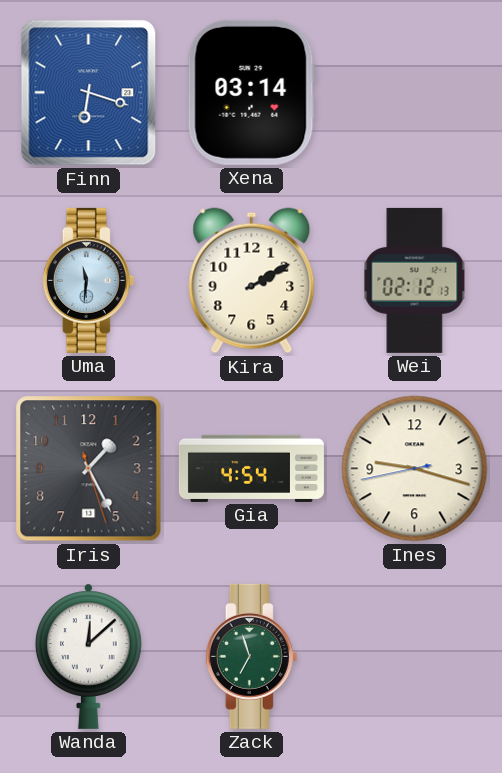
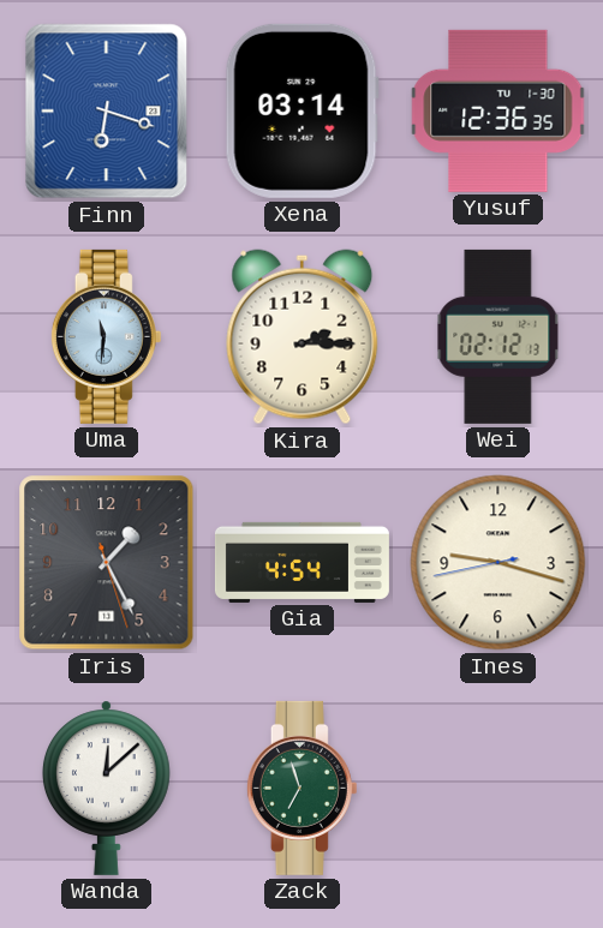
Yusuf: none -> 12:36 (498, 110)
Kira: 2:10 -> 2:15 (303, 337)
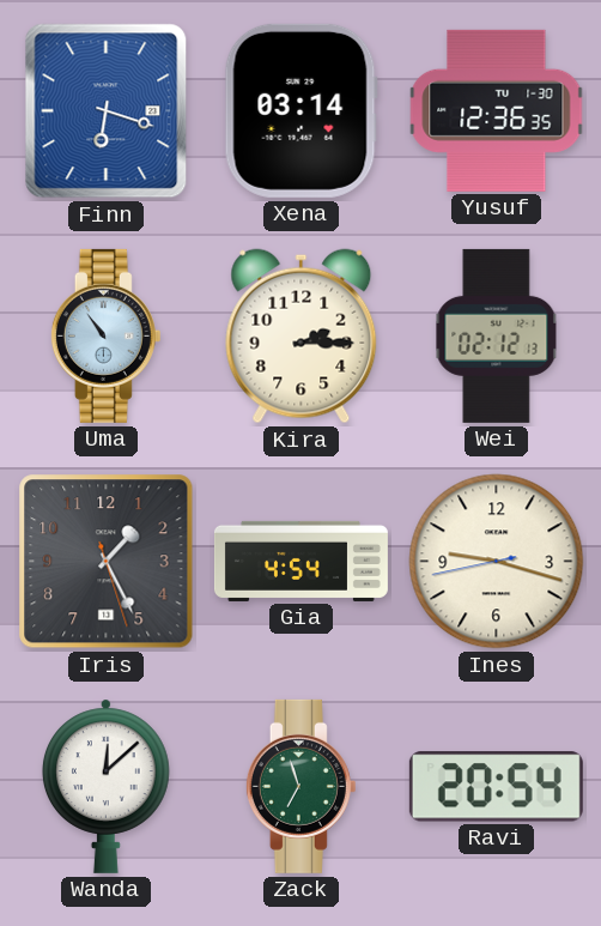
Uma: 11:31 -> 10:54 (105, 335)
Ravi: none -> 20:54 (496, 787)
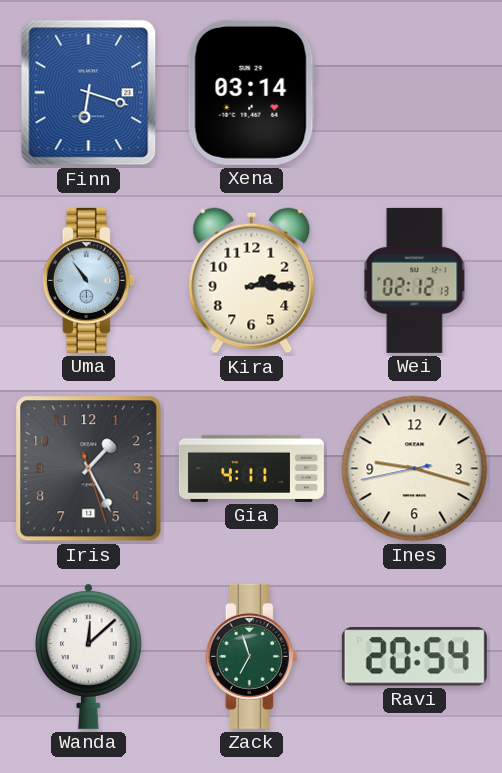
Yusuf: 12:36 -> none (497, 110)
Gia: 4:54 -> 4:11 (251, 468)
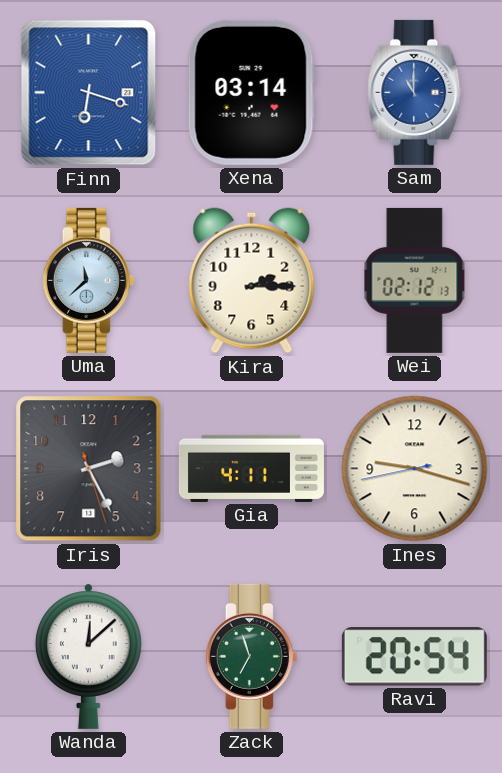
Sam: none -> 11:00 (415, 92)
Uma: 10:54 -> 11:38 (88, 280)
Iris: 1:25 -> 2:25 (89, 469)
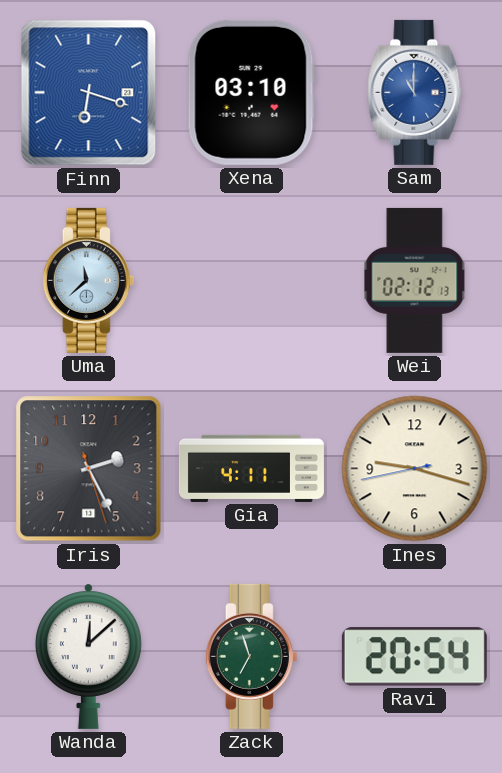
Xena: 03:14 -> 03:10 (251, 92)
Kira: 2:15 -> none (252, 281)
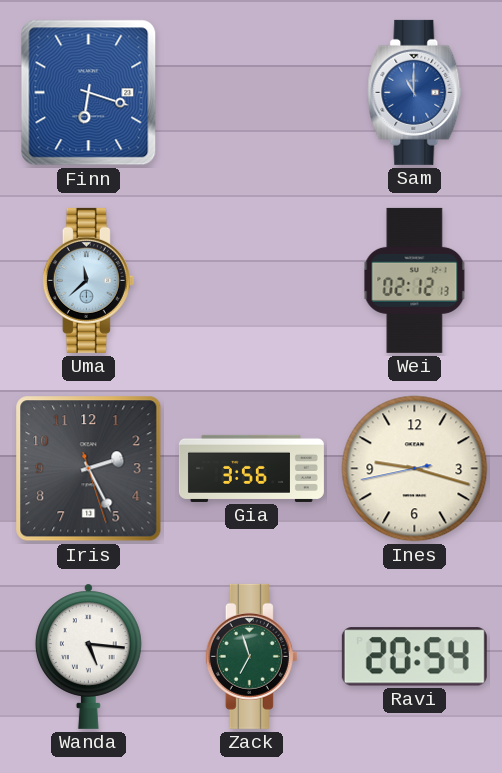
Xena: 03:10 -> none (251, 92)
Gia: 4:11 -> 3:56 (251, 468)
Wanda: 12:08 -> 5:16 (89, 656)
